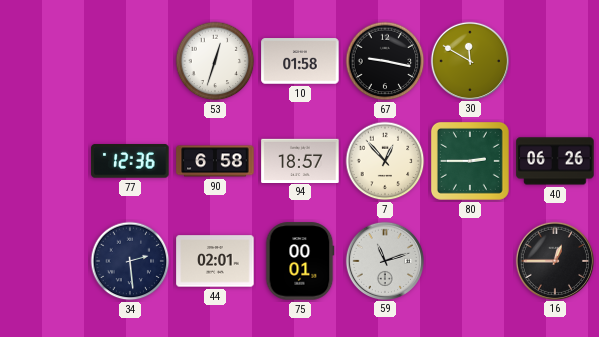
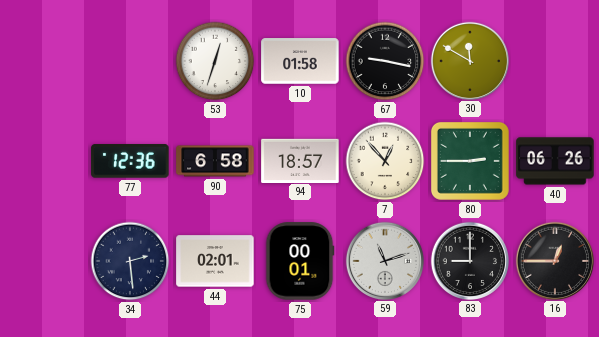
83: none -> 9:00 (469, 260)
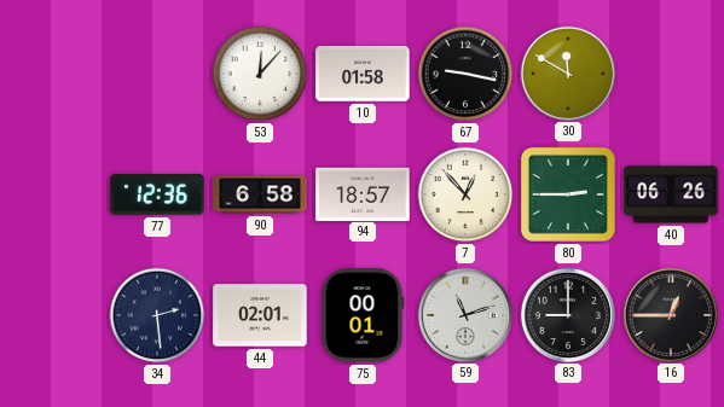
53: 12:33 -> 12:07 (260, 74)
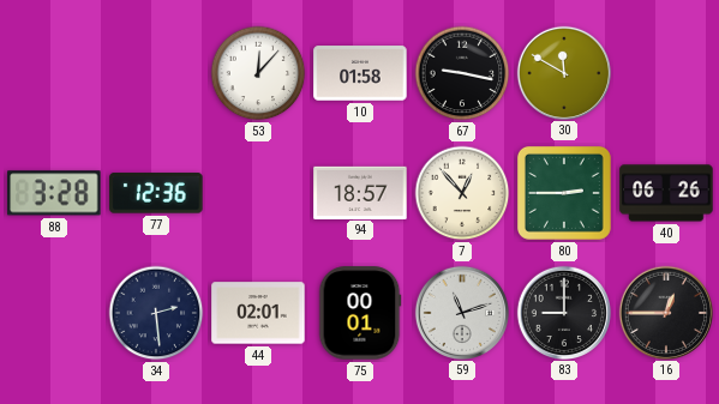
88: none -> 3:28 (54, 193)
90: 6:58 -> none (260, 194)
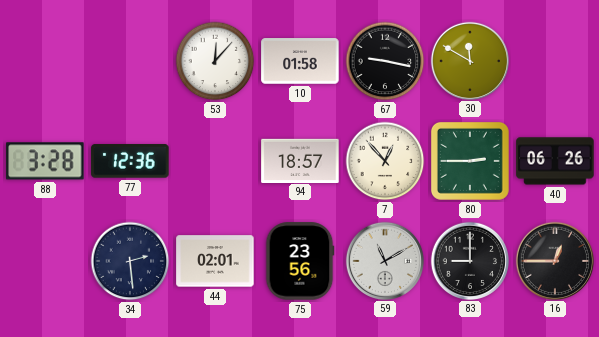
75: 00:01 -> 23:56 (300, 261)
59: 11:12 -> 11:10 (384, 260)
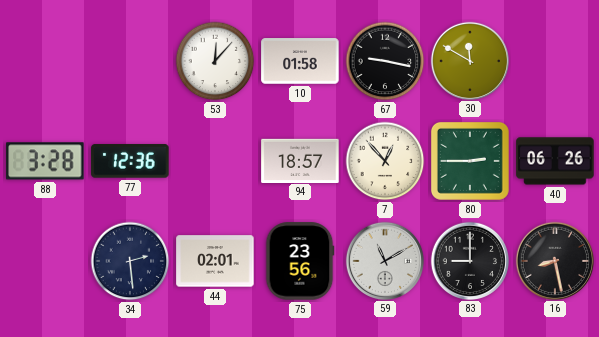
16: 12:45 -> 8:28 (554, 260)
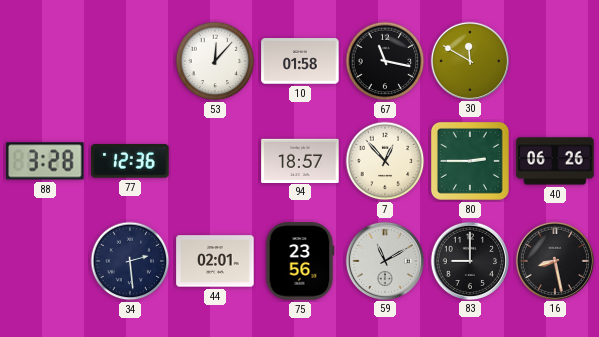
67: 9:17 -> 11:17 (385, 61)
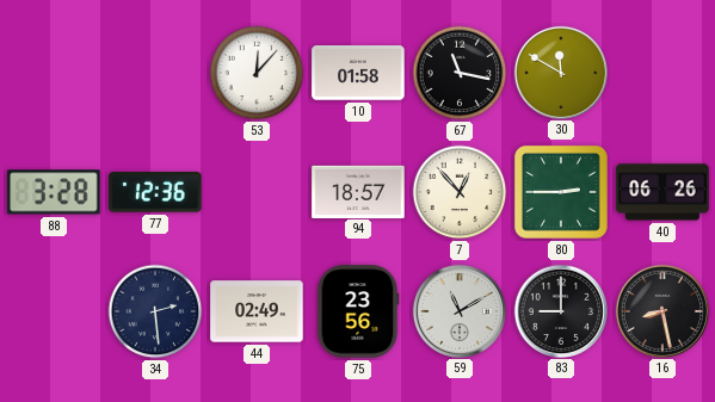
44: 02:01 -> 02:49 (257, 311)
